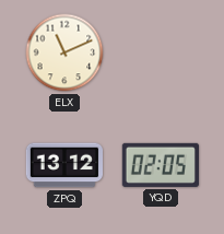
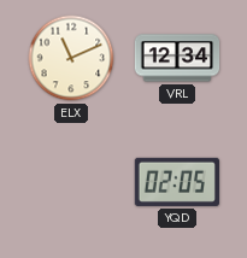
VRL: none -> 12:34 (177, 58)
ZPQ: 13:12 -> none (63, 165)
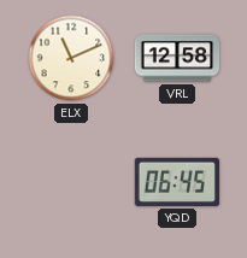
VRL: 12:34 -> 12:58 (177, 58)
YQD: 02:05 -> 06:45 (176, 182)
